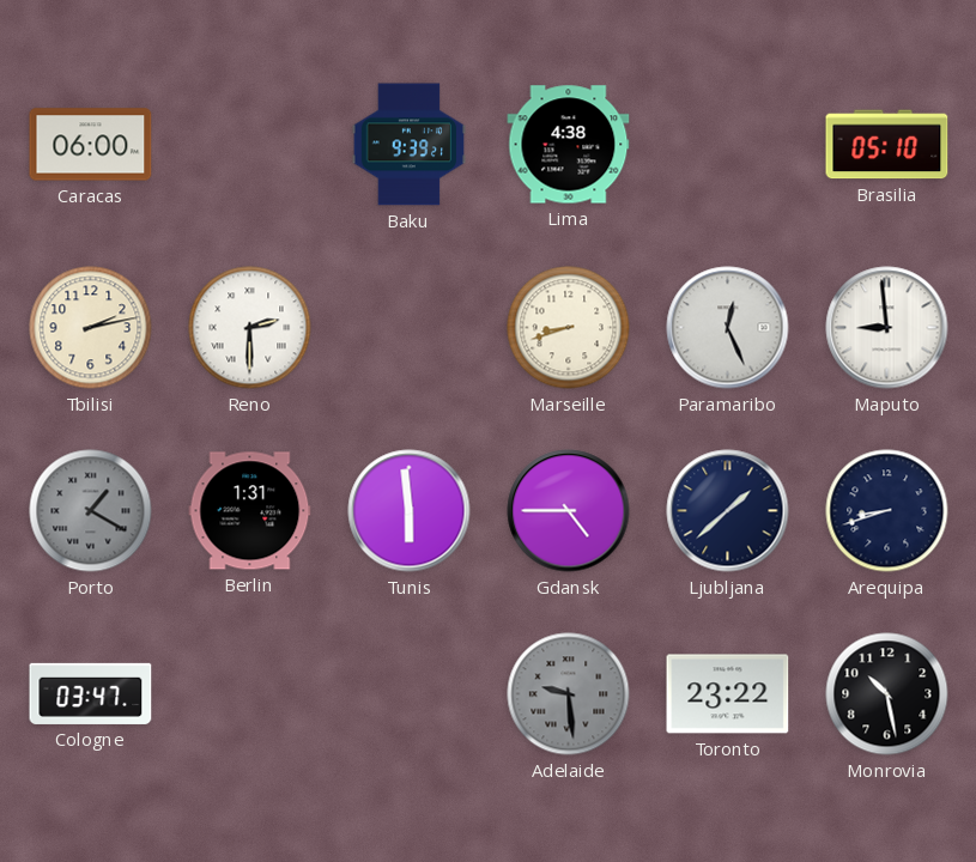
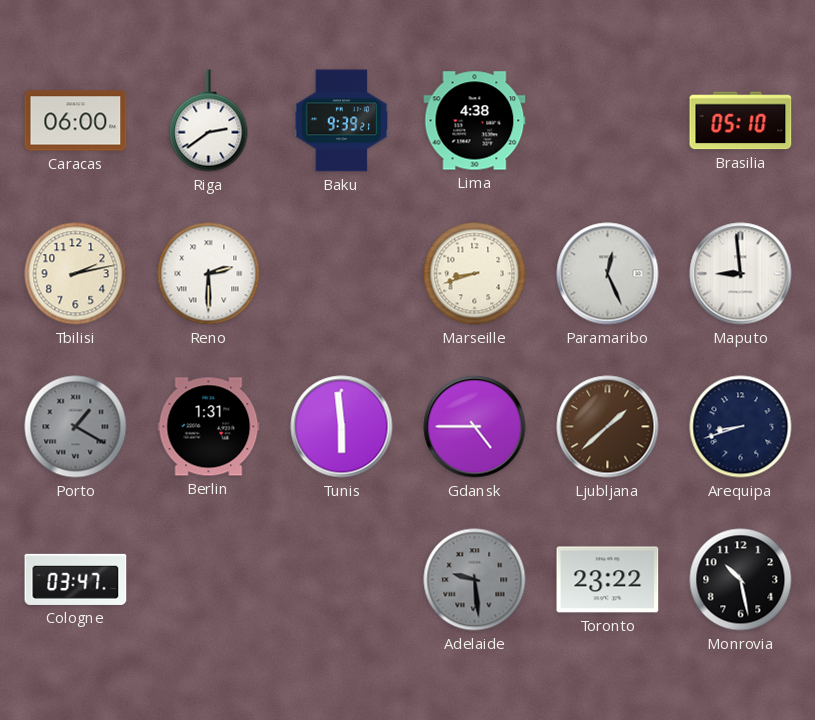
Riga: none -> 2:39 (209, 121)
Ljubljana dial: navy -> brown (608, 427)
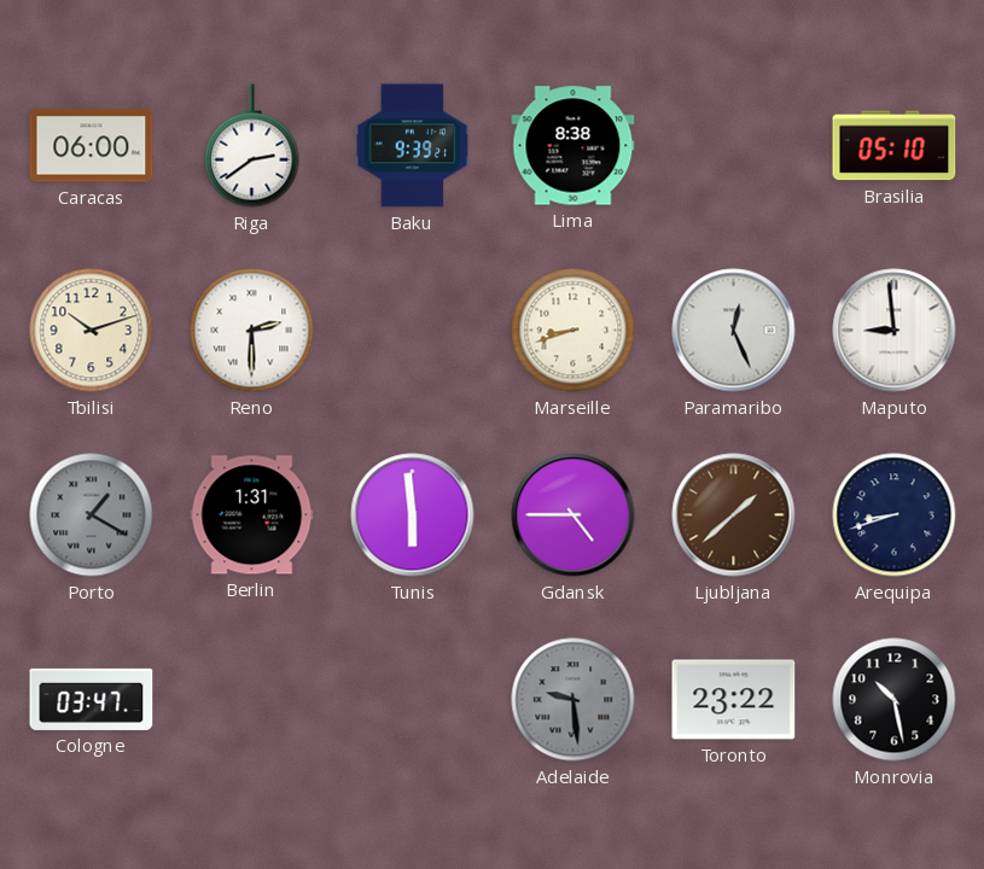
Lima: 4:38 -> 8:38 (573, 146)
Tbilisi: 2:13 -> 10:12 (92, 331)
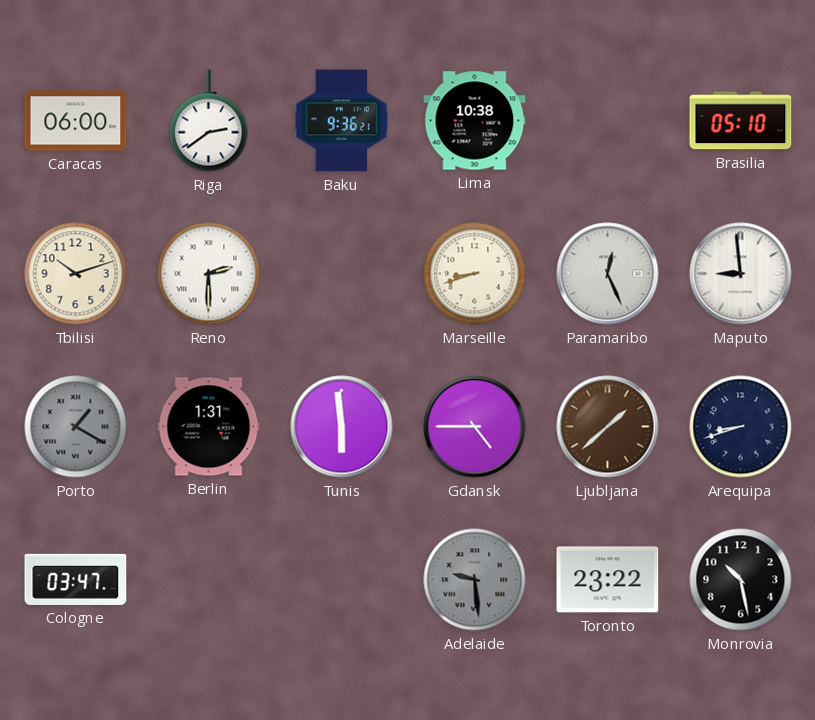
Baku: 9:39 -> 9:36 (342, 121)
Lima: 8:38 -> 10:38 (475, 121)
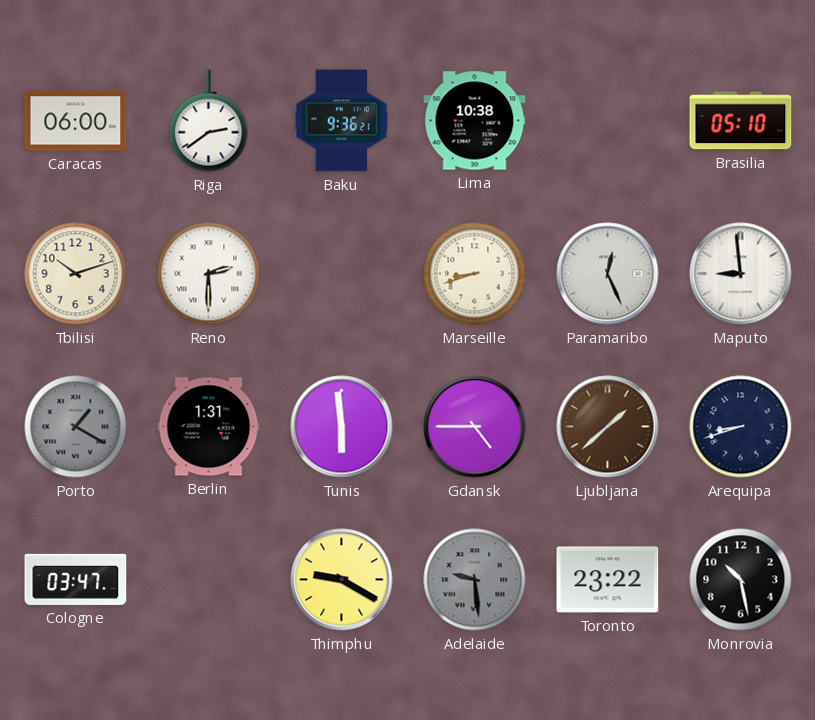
Thimphu: none -> 9:20 (342, 580)
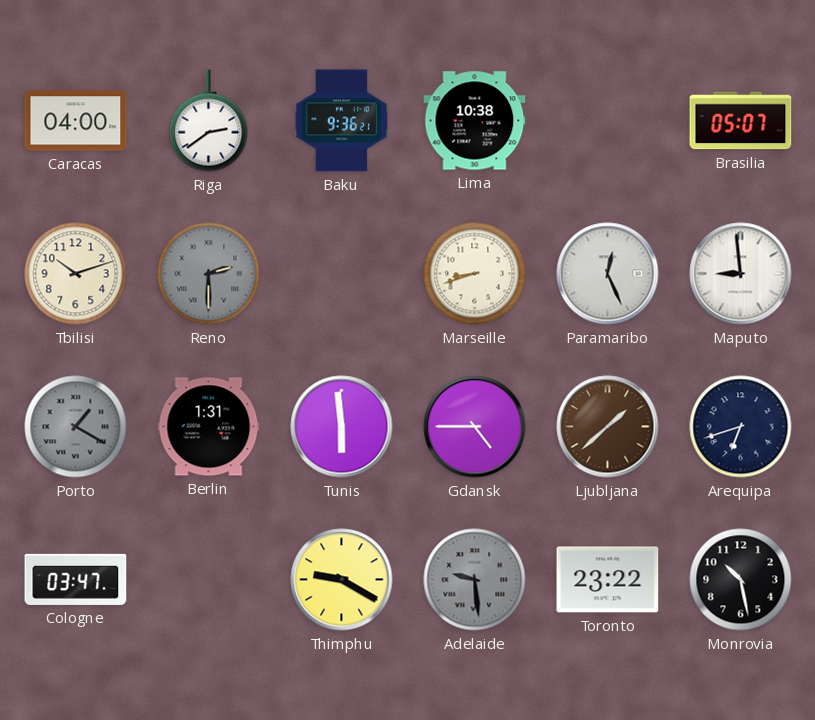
Caracas: 06:00 -> 04:00 (76, 121)
Brasilia: 05:10 -> 05:07 (741, 121)
Reno dial: white -> grey (209, 274)
Arequipa: 8:42 -> 6:42 (741, 427)
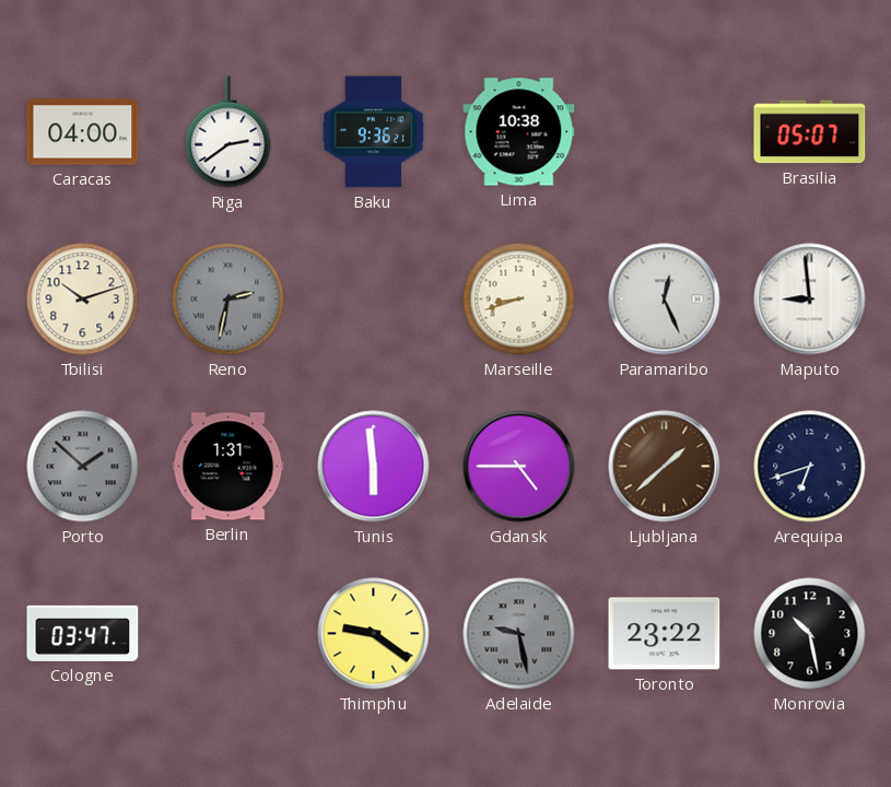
Reno: 2:30 -> 2:32 (228, 299)
Porto: 1:20 -> 1:52 (83, 467)
Thimphu: 9:20 -> 9:21 (374, 634)
Adelaide: 9:29 -> 9:28 (519, 634)
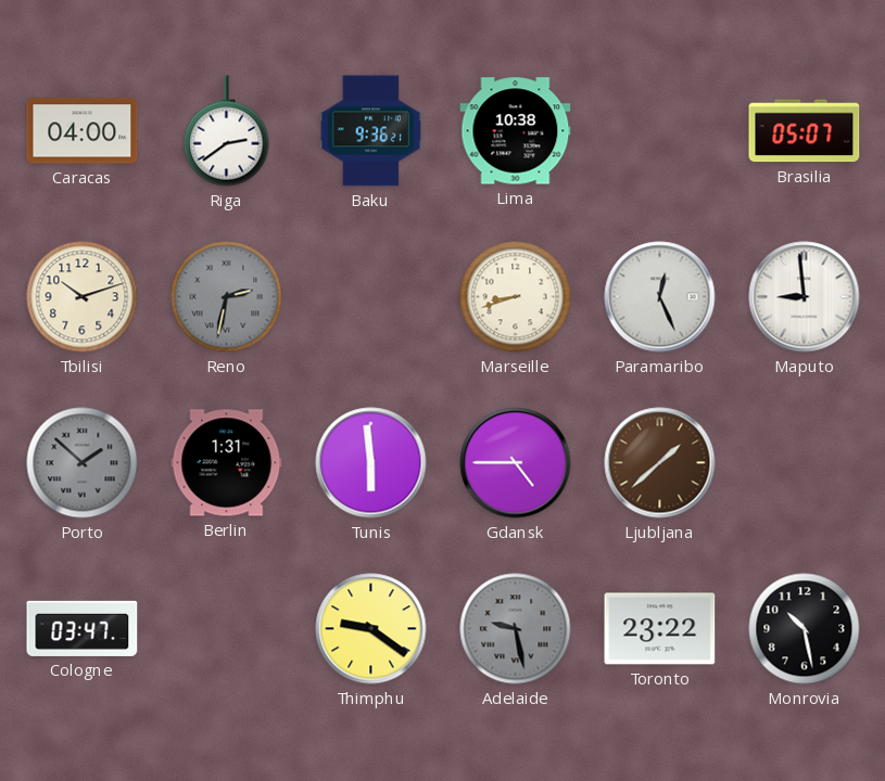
Arequipa: 6:42 -> none (810, 467)
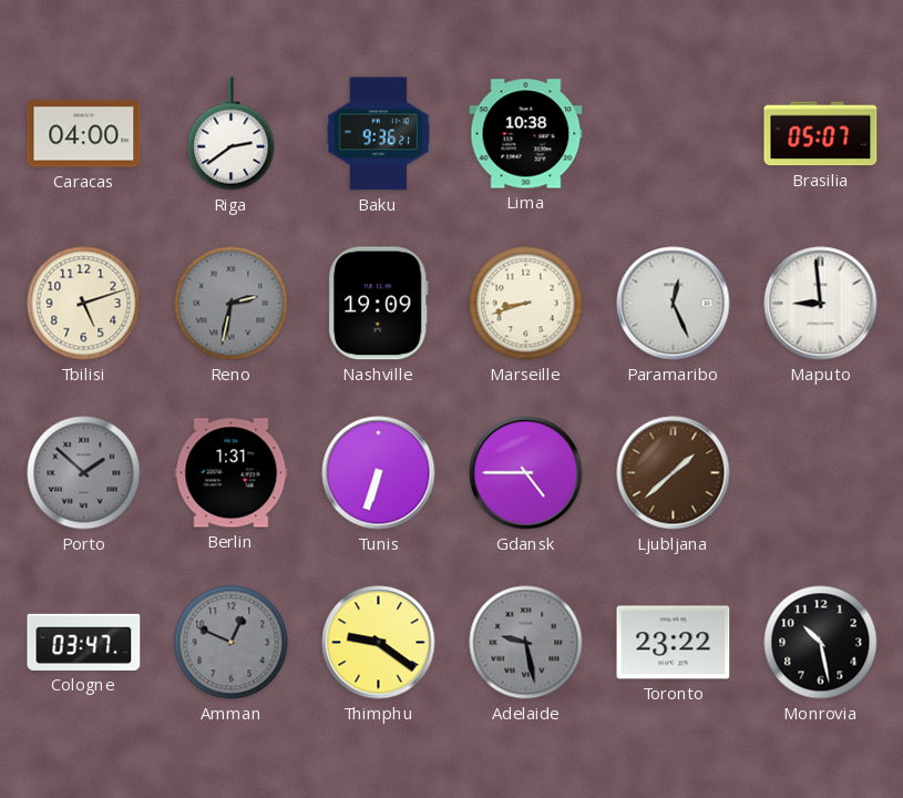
Tbilisi: 10:12 -> 5:12 (84, 304)
Nashville: none -> 19:09 (378, 304)
Tunis: 5:59 -> 6:33 (379, 473)
Amman: none -> 12:49 (232, 643)
